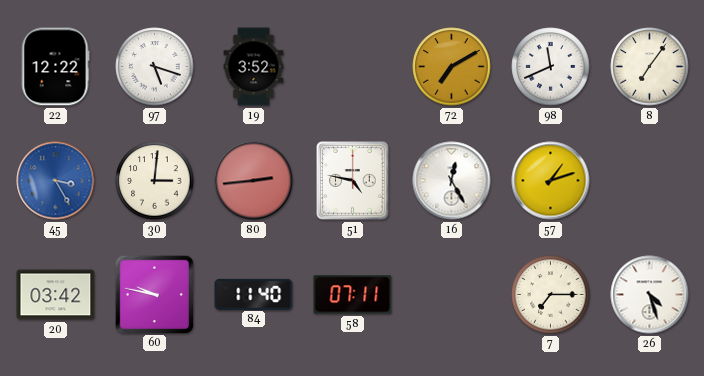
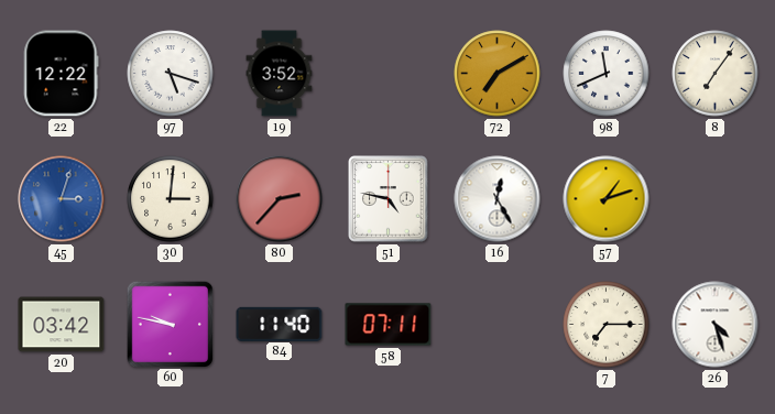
45: 3:25 -> 3:03 (62, 199)
80: 2:44 -> 2:37 (280, 199)
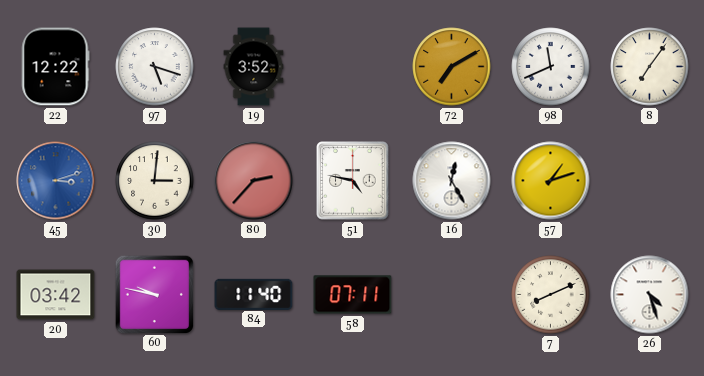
45: 3:03 -> 3:12 (56, 181)
7: 7:15 -> 8:11 (551, 295)
